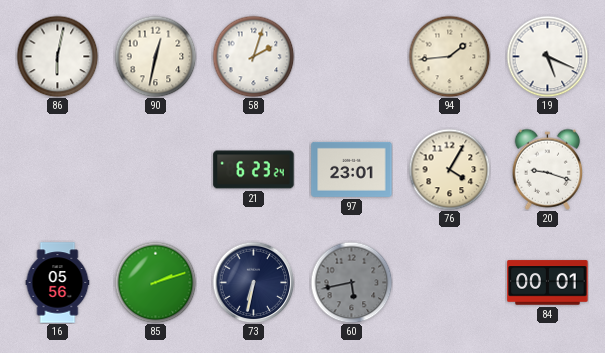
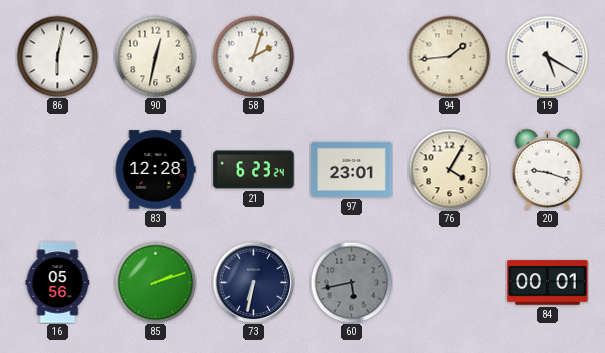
19: 5:19 -> 5:20 (547, 56)
83: none -> 12:28 (155, 170)
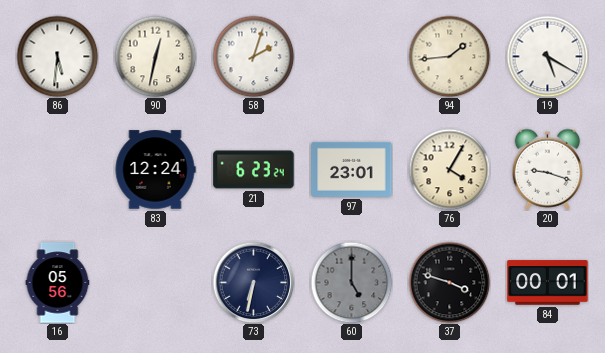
86: 6:02 -> 5:31 (57, 56)
83: 12:28 -> 12:24 (155, 170)
85: 2:12 -> none (155, 282)
60: 5:43 -> 5:00 (351, 282)
37: none -> 3:48 (449, 282)
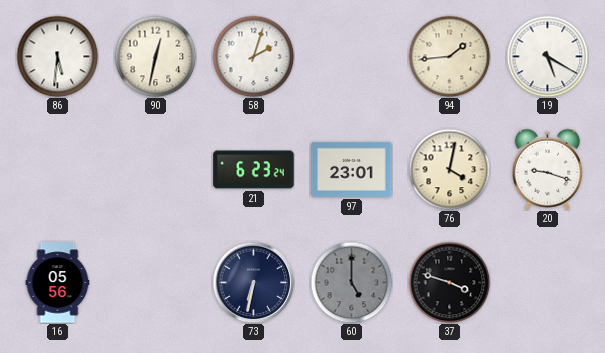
83: 12:24 -> none (155, 170)
76: 4:05 -> 4:02 (449, 169)
84: 00:01 -> none (548, 283)
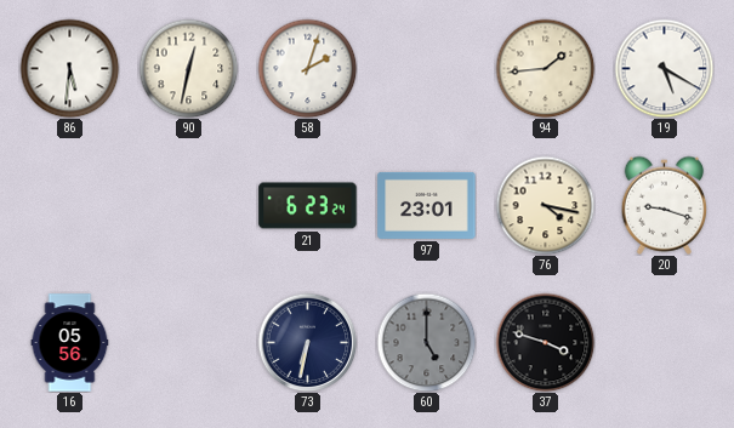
76: 4:02 -> 4:17 (545, 205)
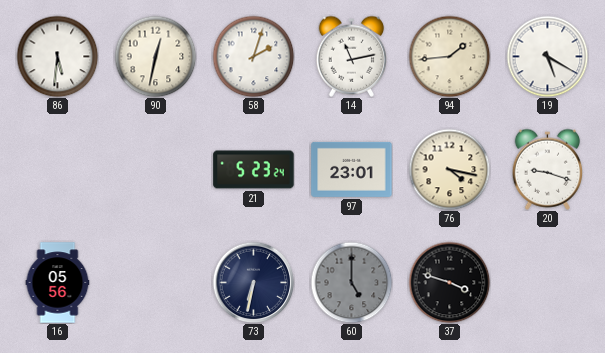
14: none -> 11:13 (352, 56)
21: 6:23 -> 5:23 (254, 170)
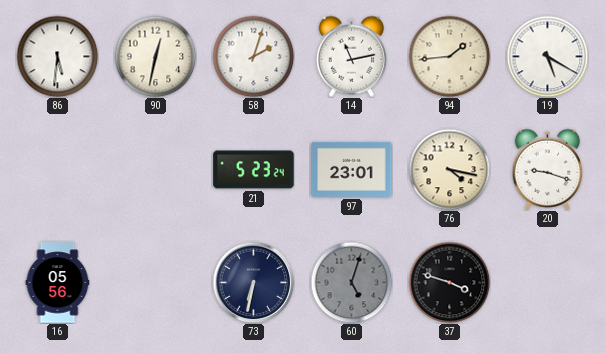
60: 5:00 -> 5:03 (351, 282)
